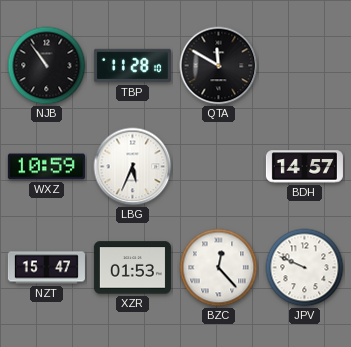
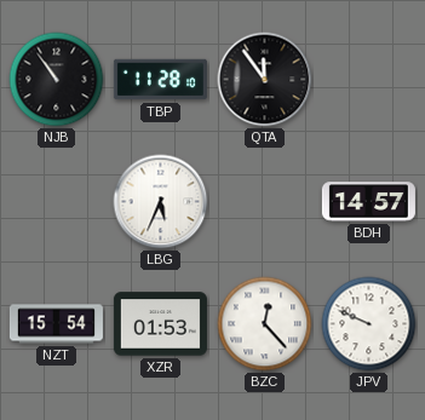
QTA: 11:50 -> 11:54 (265, 80)
WXZ: 10:59 -> none (46, 167)
NZT: 15:47 -> 15:54 (56, 324)
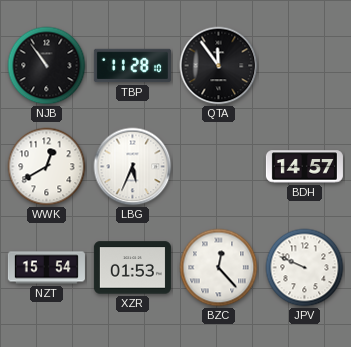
WWK: none -> 12:40 (47, 167)
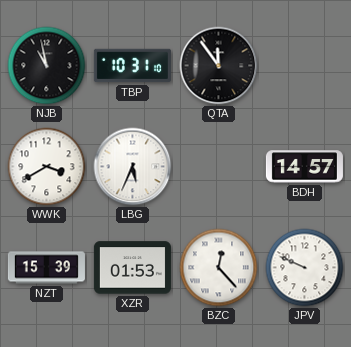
NJB: 10:54 -> 10:58 (47, 66)
TBP: 11:28 -> 10:31 (132, 66)
WWK: 12:40 -> 3:40 (47, 167)
NZT: 15:54 -> 15:39 (46, 268)
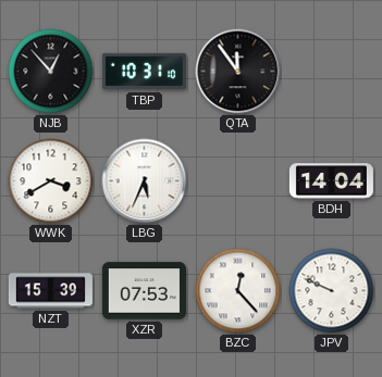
NJB: 10:58 -> 12:53 (51, 72)
BDH: 14:57 -> 14:04 (331, 181)
XZR: 01:53 -> 07:53 (144, 291)
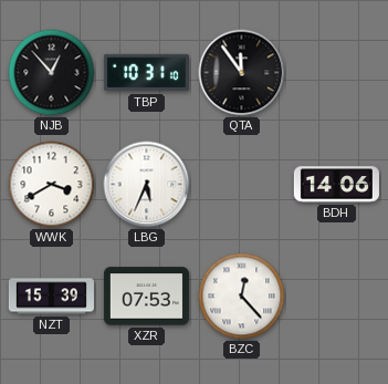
BDH: 14:04 -> 14:06 (336, 185)
JPV: 9:49 -> none (332, 291)
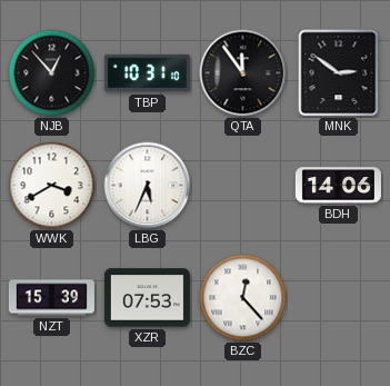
MNK: none -> 2:51 (339, 73)
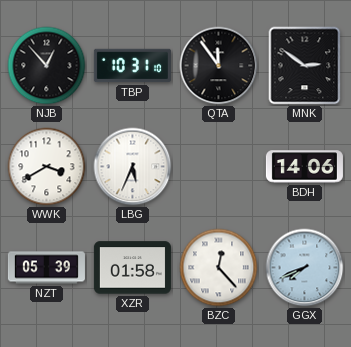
NZT: 15:39 -> 05:39 (46, 268)
XZR: 07:53 -> 01:58 (132, 268)
GGX: none -> 7:41 (305, 268)
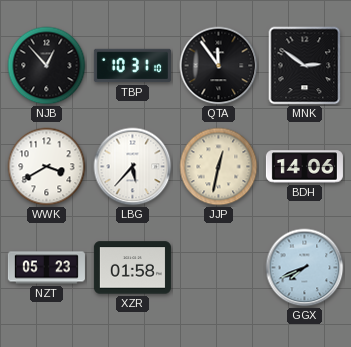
LBG: 5:34 -> 5:37 (133, 167)
JJP: none -> 12:32 (219, 167)
NZT: 05:39 -> 05:23 (46, 268)
BZC: 12:23 -> none (219, 268)
